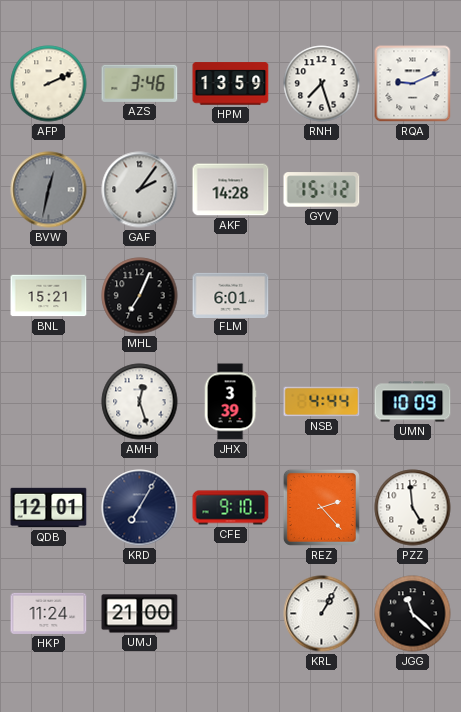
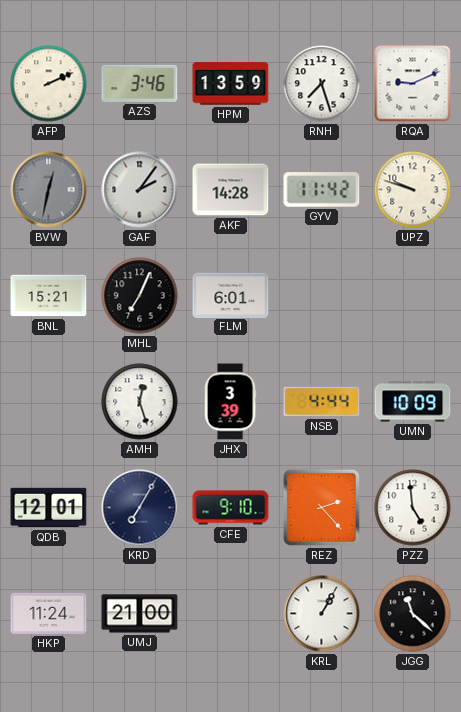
GYV: 15:12 -> 11:42 (322, 190)
UPZ: none -> 9:48 (413, 190)
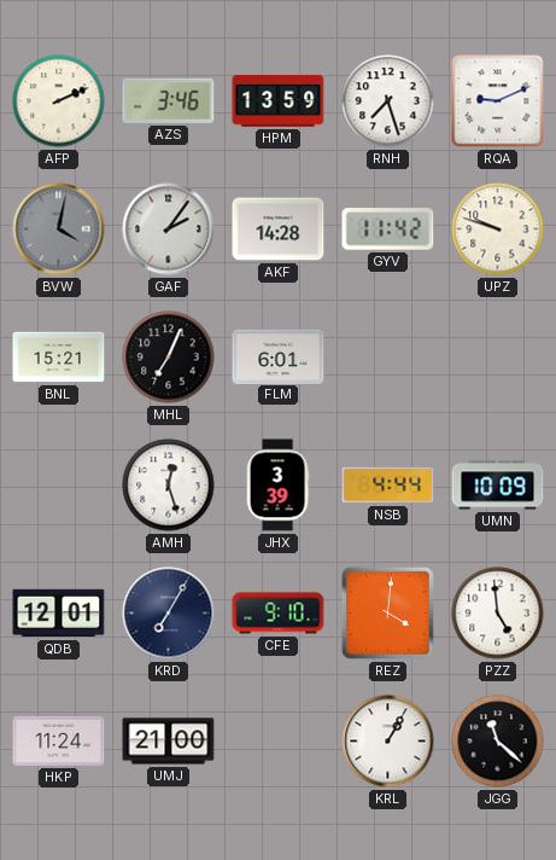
BVW: 12:32 -> 4:02 (59, 229)
REZ: 2:23 -> 4:01 (387, 612)
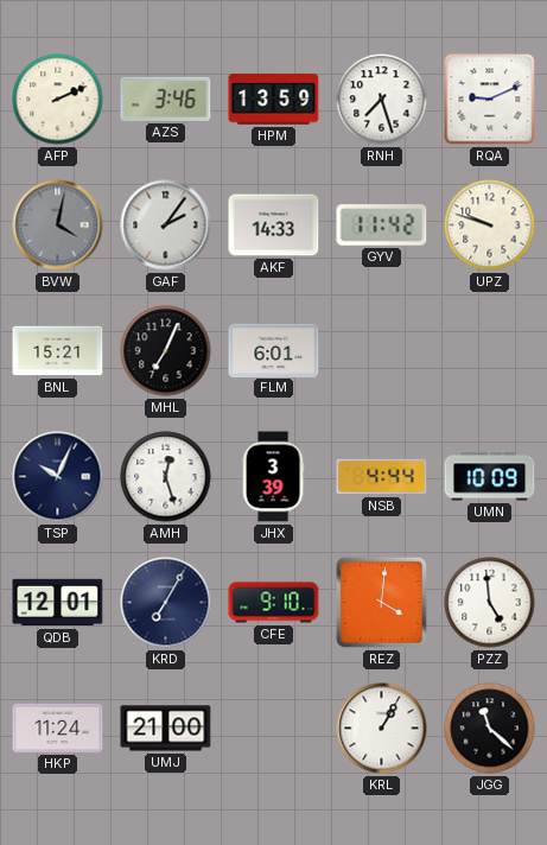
AKF: 14:28 -> 14:33 (274, 225)
TSP: none -> 10:04 (58, 477)
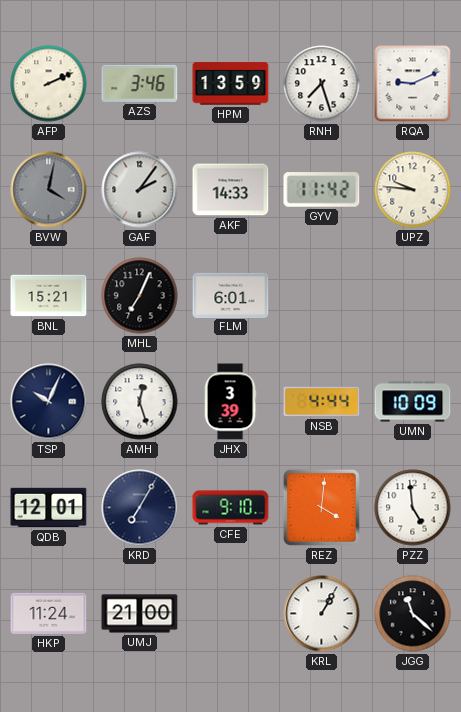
UPZ: 9:48 -> 9:46 (413, 190)
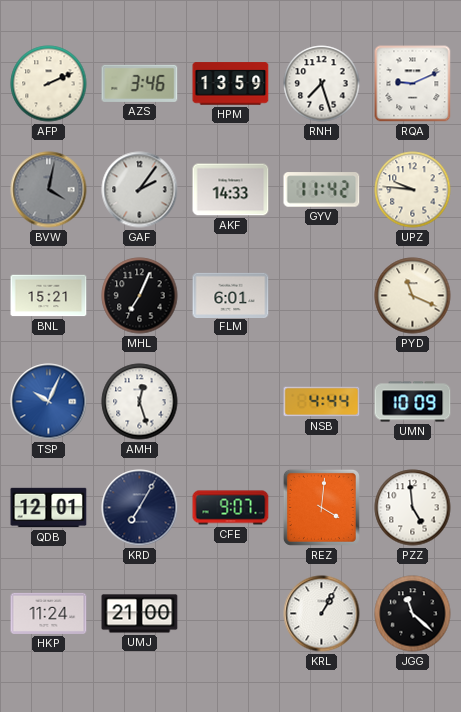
PYD: none -> 11:19 (413, 296)
TSP dial: navy -> blue (49, 402)
JHX: 3:39 -> none (230, 402)
CFE: 9:10 -> 9:07 (231, 508)
